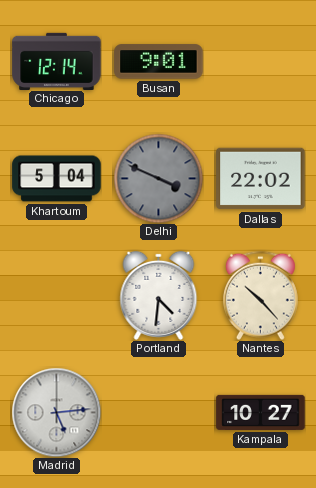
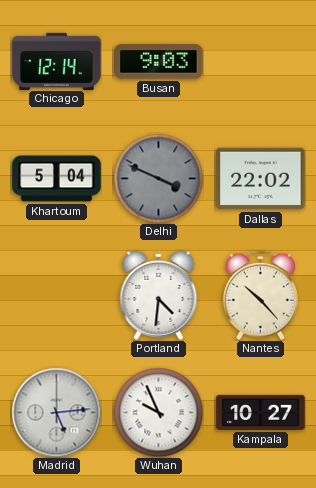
Busan: 9:01 -> 9:03 (159, 62)
Wuhan: none -> 9:56 (158, 412)
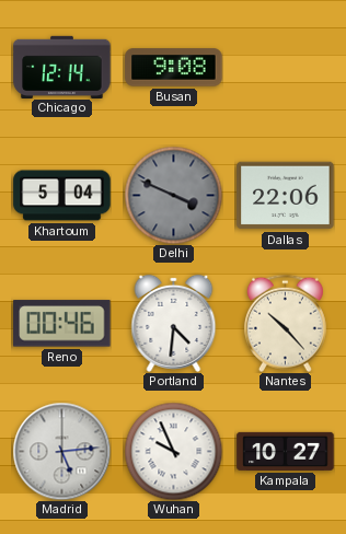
Busan: 9:03 -> 9:08 (174, 68)
Dallas: 22:02 -> 22:06 (286, 196)
Reno: none -> 00:46 (62, 324)
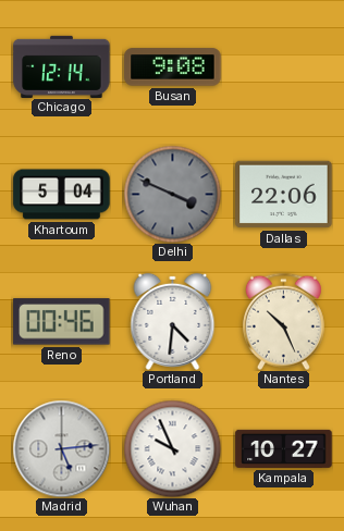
Nantes: 10:23 -> 10:26 (283, 321)
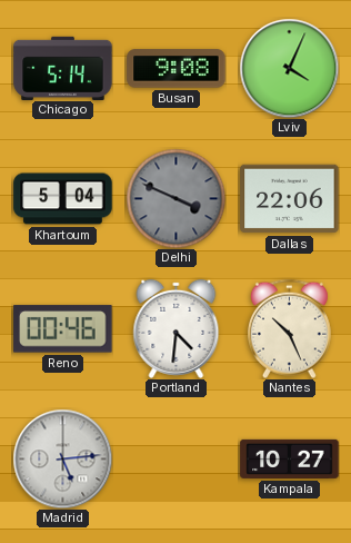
Chicago: 12:14 -> 5:14 (63, 68)
Lviv: none -> 4:04 (289, 68)
Wuhan: 9:56 -> none (172, 448)
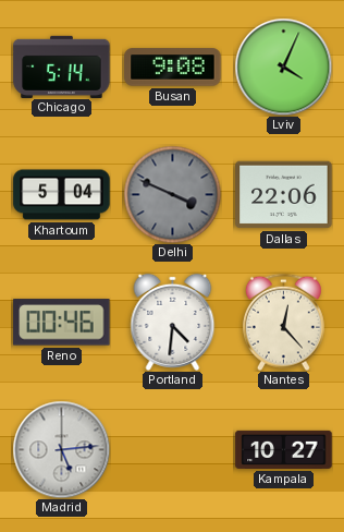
Nantes: 10:26 -> 12:23 (283, 322)
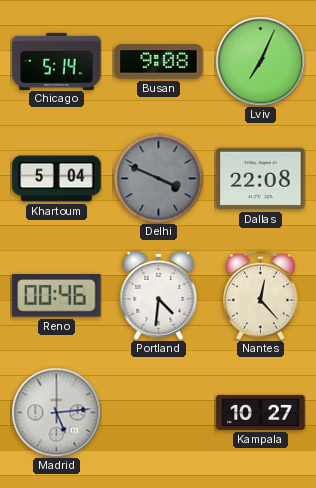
Lviv: 4:04 -> 7:04 (260, 61)
Dallas: 22:06 -> 22:08 (261, 179)
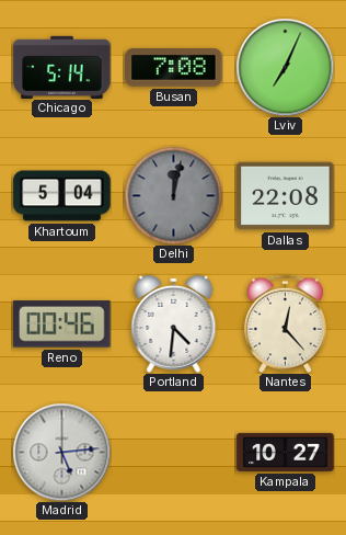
Busan: 9:08 -> 7:08 (174, 68)
Delhi: 3:49 -> 12:02 (173, 195)
